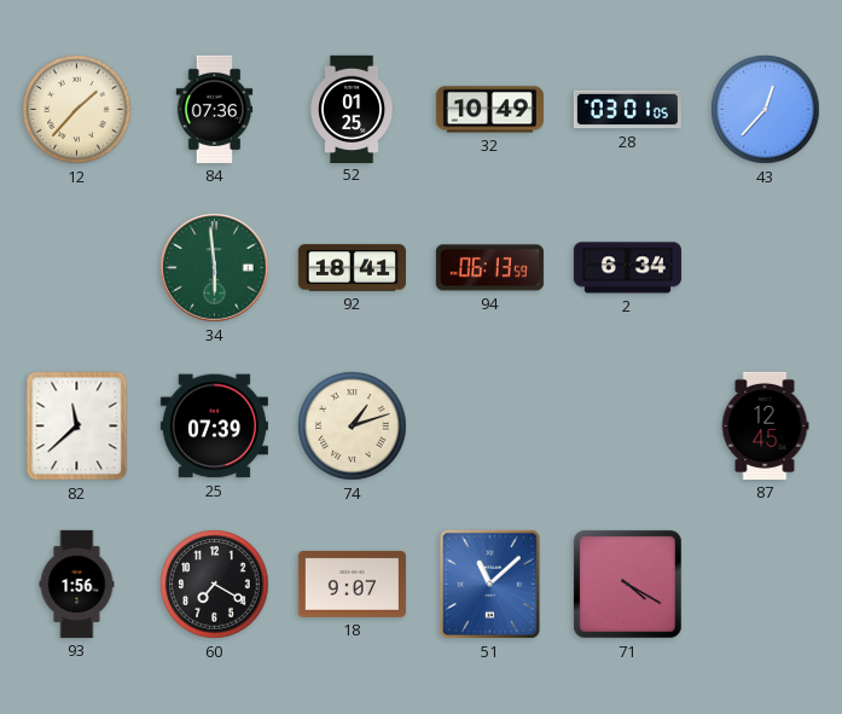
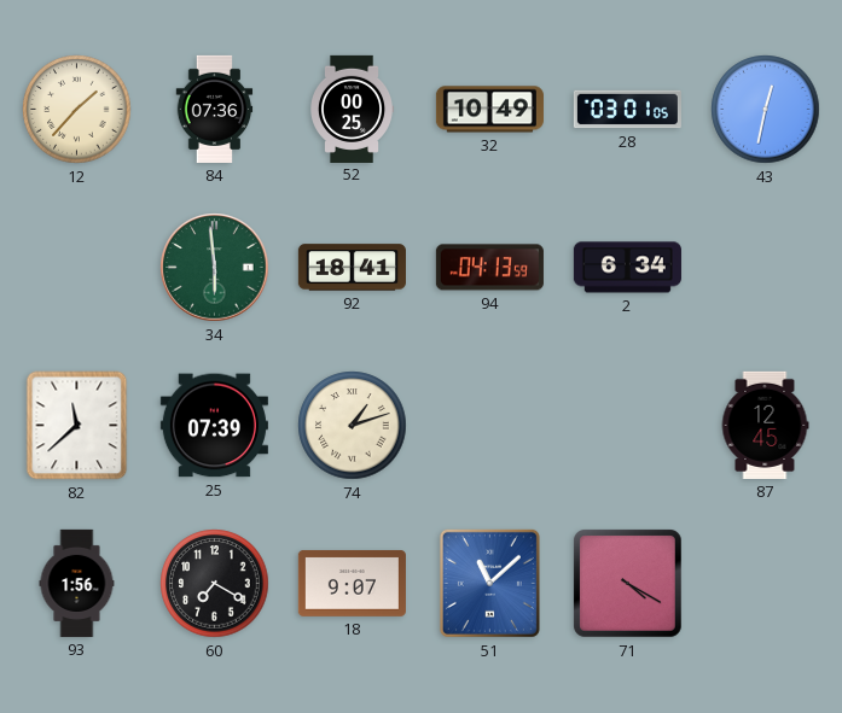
52: 01:25 -> 00:25 (352, 109)
43: 12:37 -> 12:32 (766, 110)
94: 06:13 -> 04:13 (489, 268)
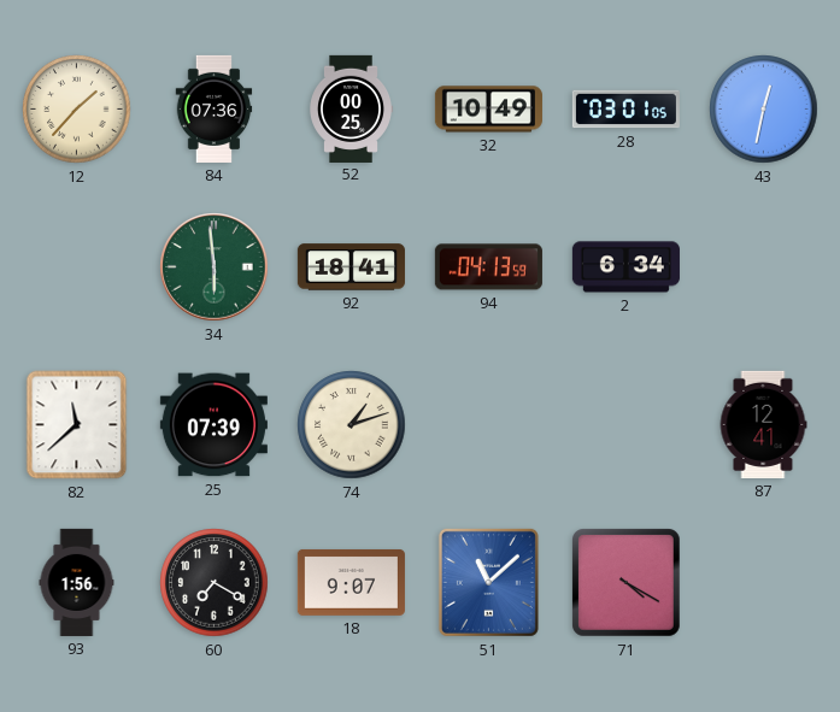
87: 12:45 -> 12:41 (763, 424)
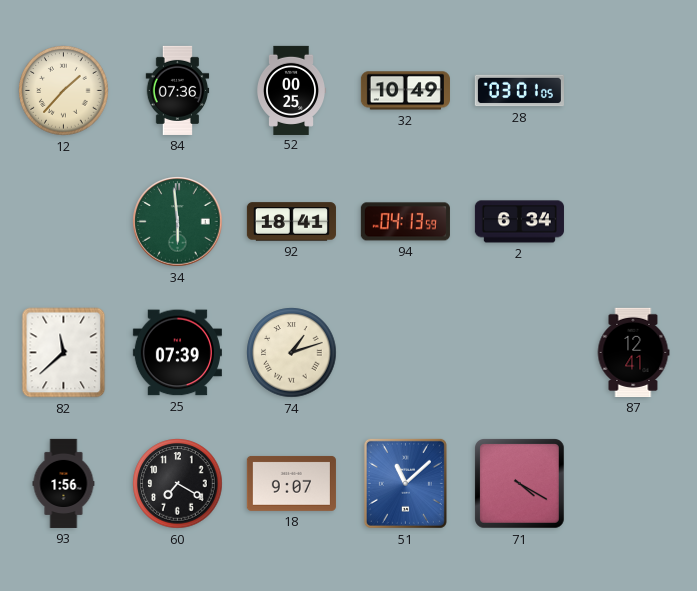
43: 12:32 -> none (764, 110)
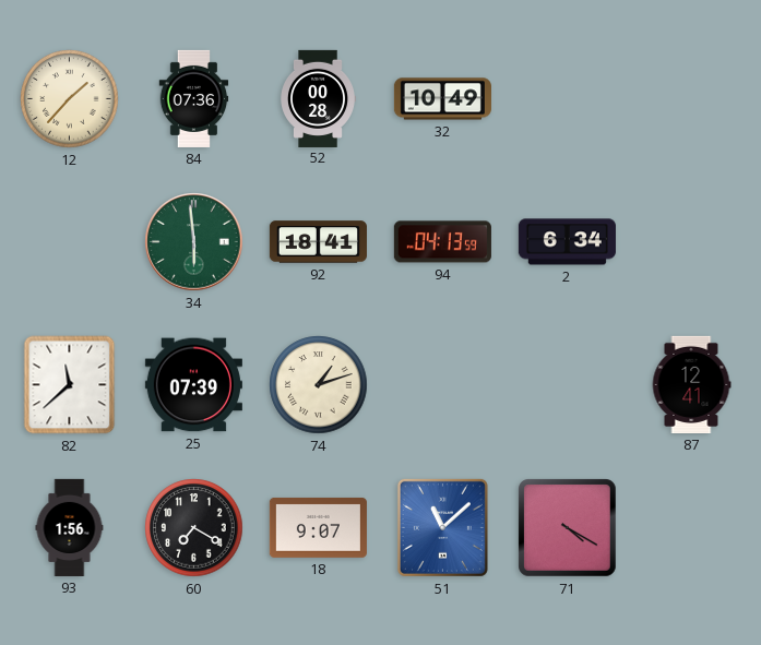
52: 00:25 -> 00:28 (318, 98)
28: 03:01 -> none (519, 91)
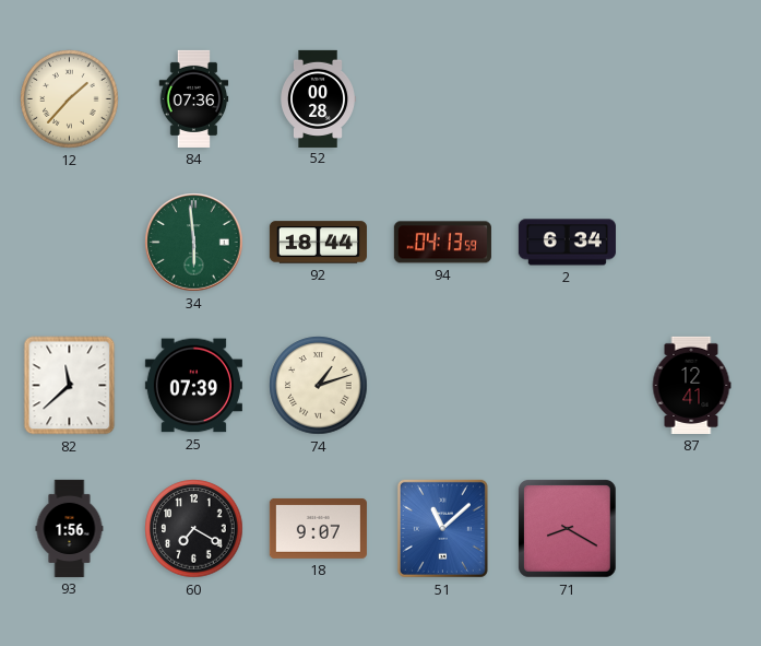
32: 10:49 -> none (442, 99)
92: 18:41 -> 18:44 (318, 243)
71: 4:20 -> 8:20 (568, 529)
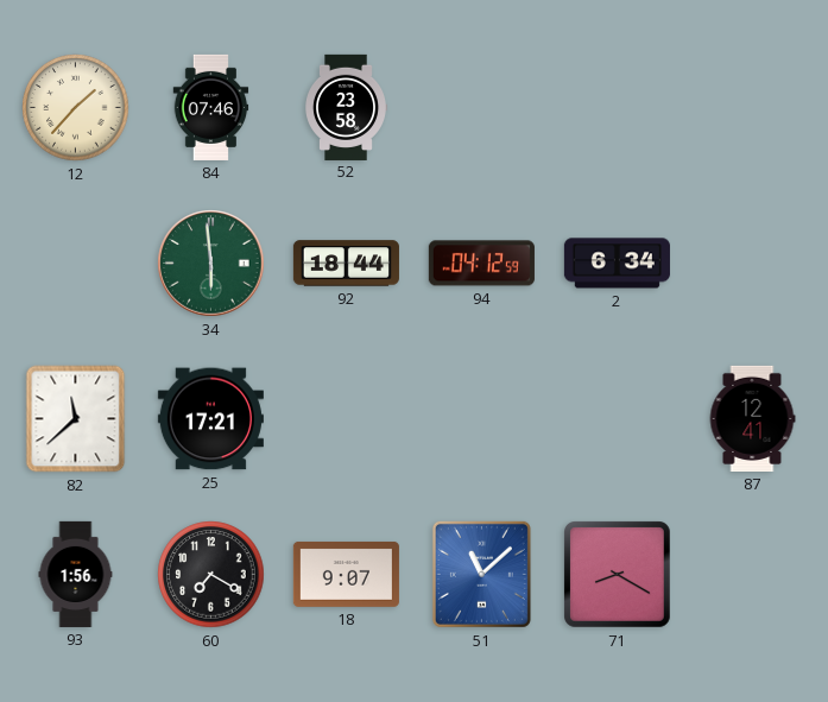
84: 07:36 -> 07:46 (211, 107)
52: 00:28 -> 23:58 (346, 107)
94: 04:13 -> 04:12 (481, 264)
25: 07:39 -> 17:21 (210, 419)
74: 1:12 -> none (319, 386)
